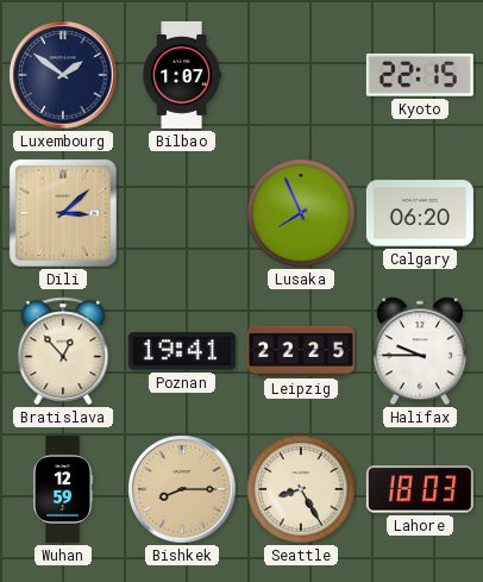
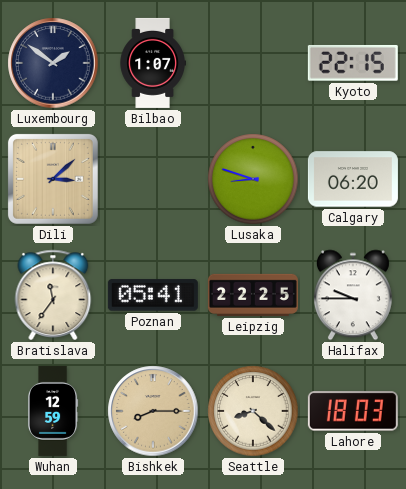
Lusaka: 7:56 -> 8:48 (253, 179)
Bratislava: 12:53 -> 11:36 (53, 295)
Poznan: 19:41 -> 05:41 (153, 295)
Seattle: 8:25 -> 8:22 (253, 411)
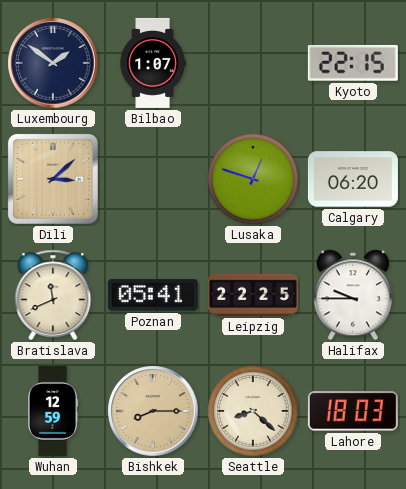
Lusaka: 8:48 -> 12:48 (253, 179)
Bratislava: 11:36 -> 11:41 (53, 295)
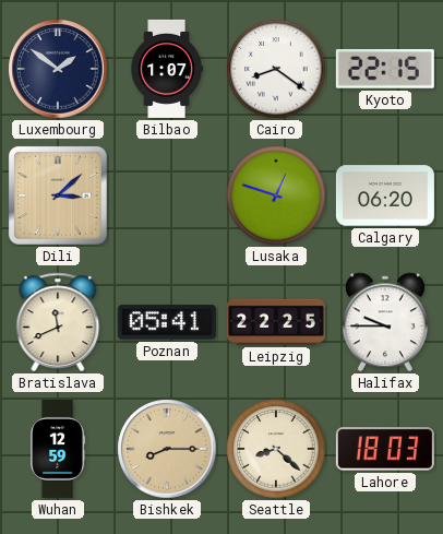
Cairo: none -> 8:21 (276, 69)
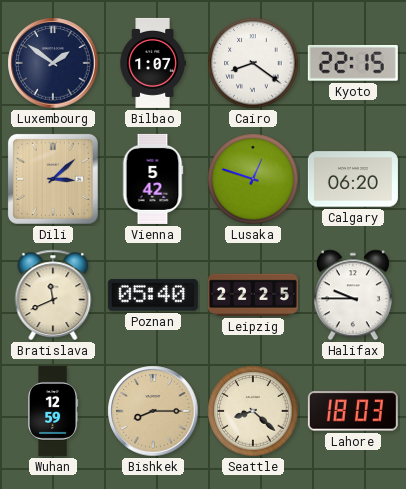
Vienna: none -> 5:42 (153, 179)
Poznan: 05:41 -> 05:40 (153, 295)
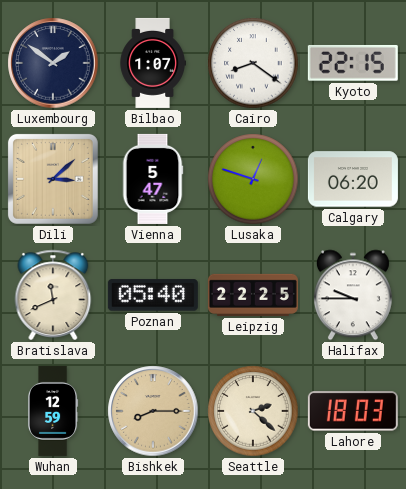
Vienna: 5:42 -> 5:47 (153, 179)
Seattle: 8:22 -> 2:22 (253, 411)
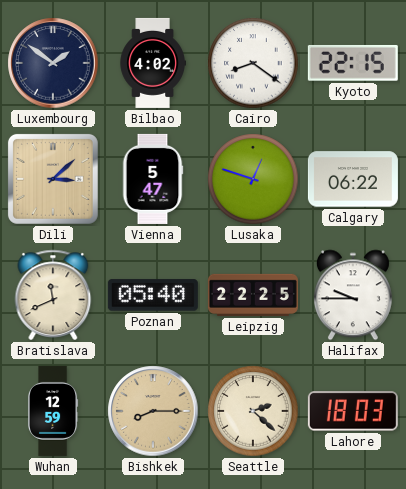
Bilbao: 1:07 -> 4:02 (152, 63)
Calgary: 06:20 -> 06:22 (353, 179)
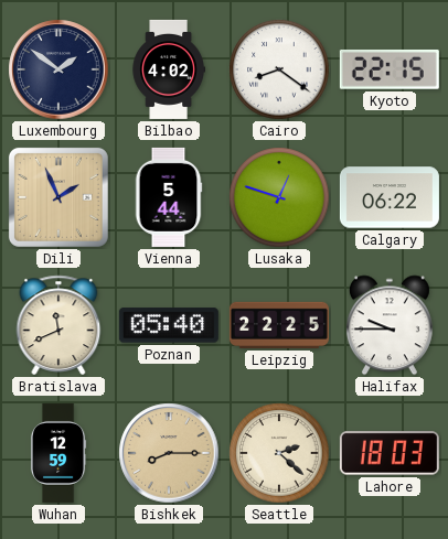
Dili: 3:08 -> 1:56 (58, 197)
Vienna: 5:47 -> 5:44 (169, 197)
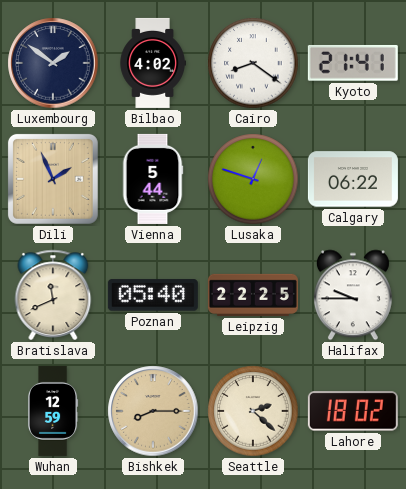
Kyoto: 22:15 -> 21:41 (353, 63)
Lahore: 18:03 -> 18:02 (353, 411)
